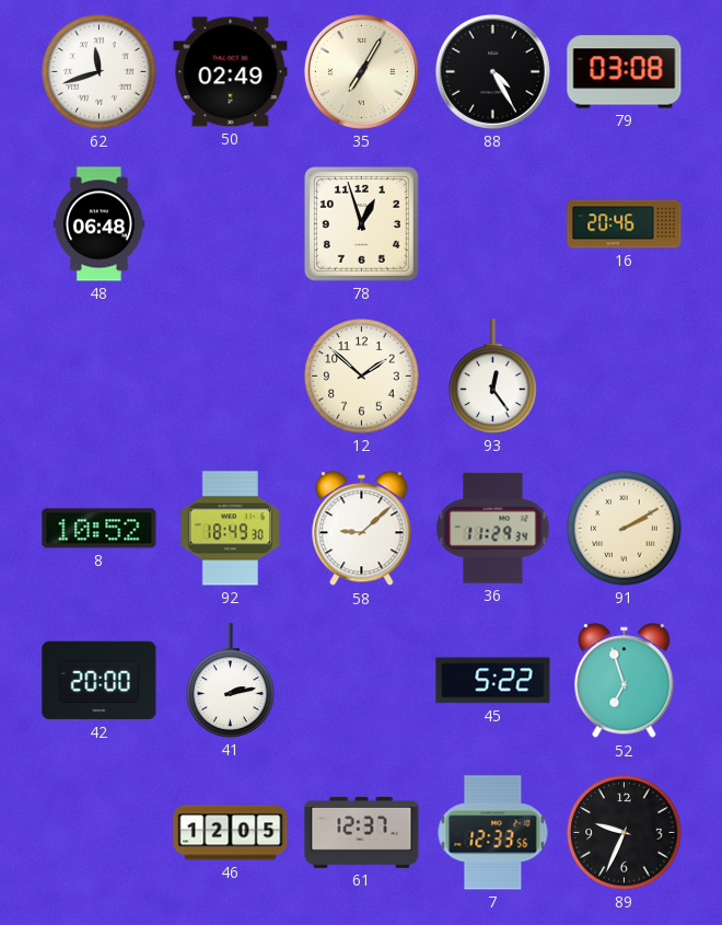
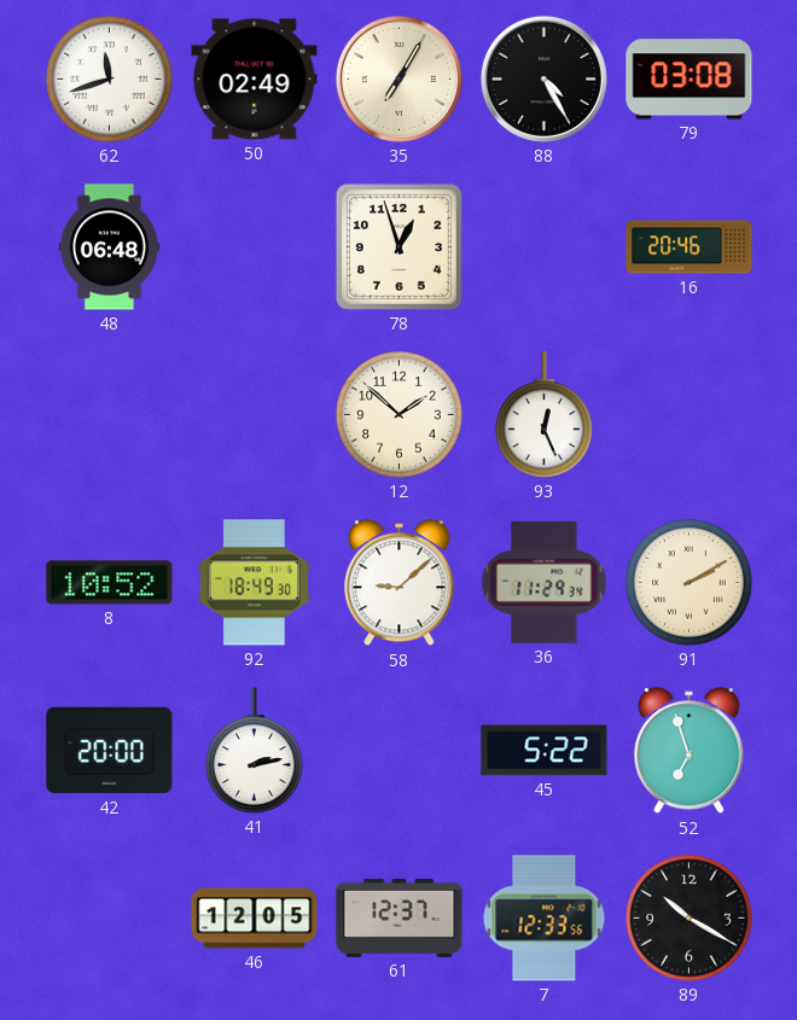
93: 12:24 -> 12:26 (545, 415)
89: 9:34 -> 10:20 (690, 919)
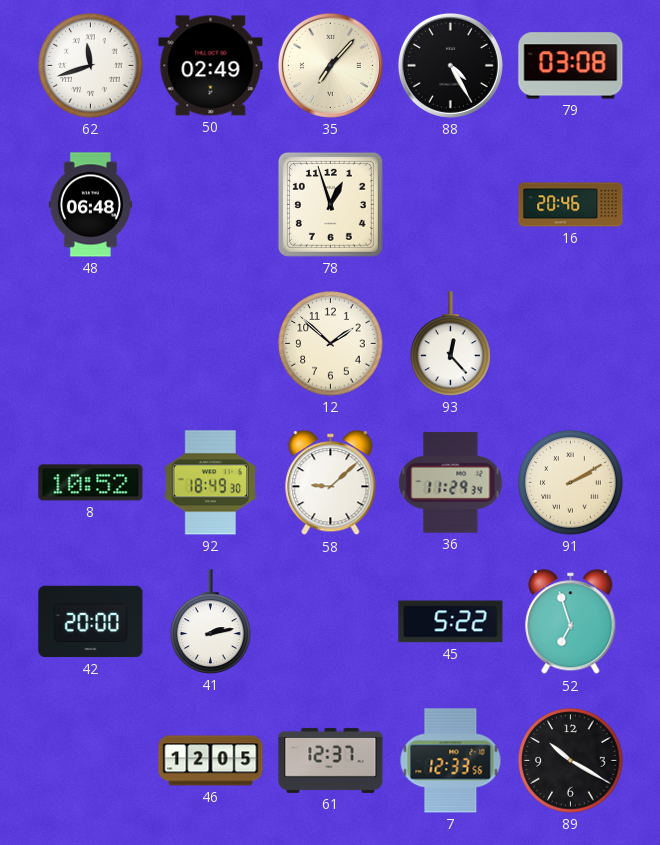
35: 7:05 -> 7:07 (330, 65)
93: 12:26 -> 12:23 (451, 344)
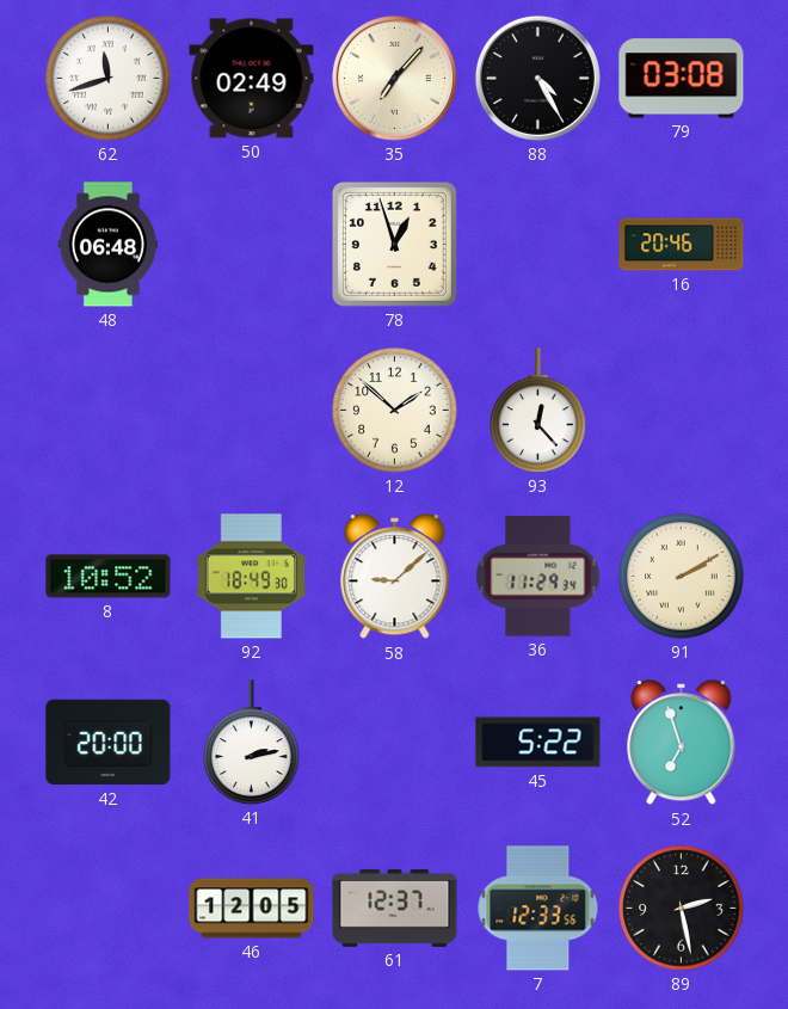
89: 10:20 -> 2:28 (682, 909)
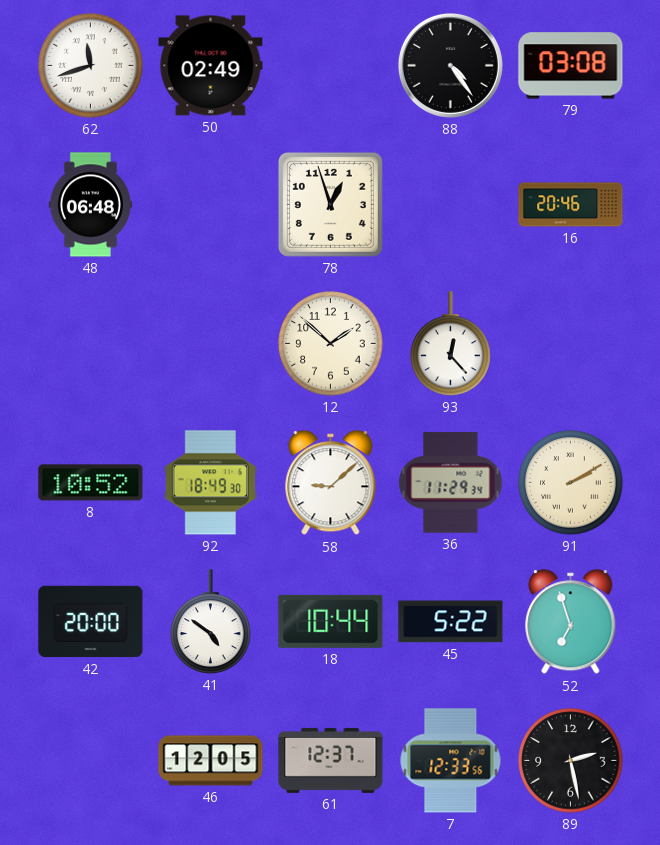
35: 7:07 -> none (394, 78)
88: 4:25 -> 4:24 (450, 65)
41: 2:13 -> 4:51 (211, 622)
18: none -> 10:44 (331, 621)
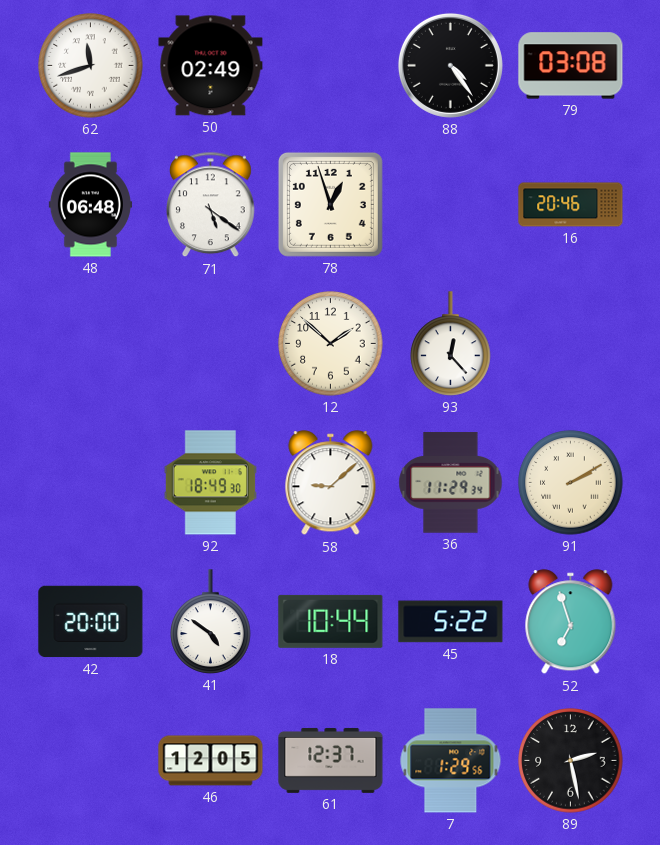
71: none -> 5:21 (211, 205)
8: 10:52 -> none (91, 483)
7: 12:33 -> 1:29 (451, 761)
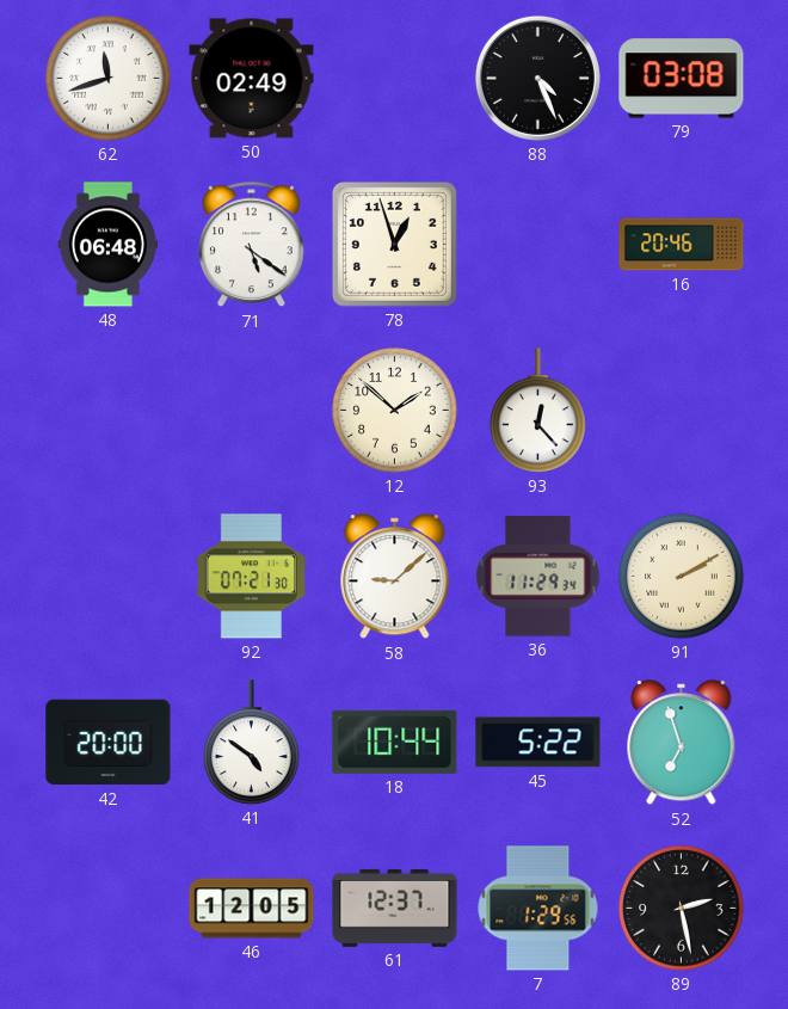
88: 4:24 -> 4:26 (537, 78)
92: 18:49 -> 07:21 (251, 577)
